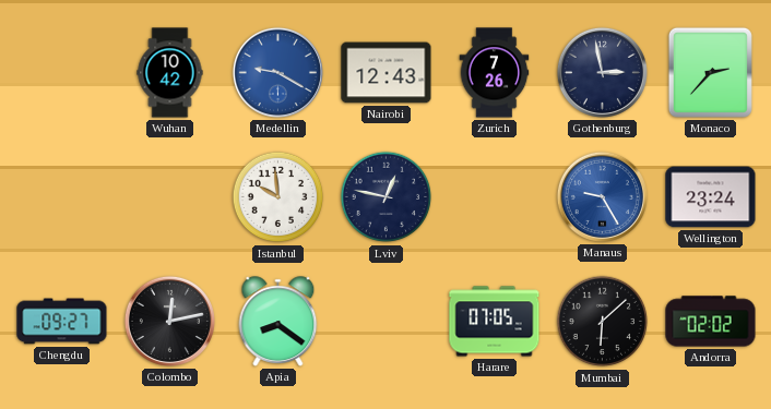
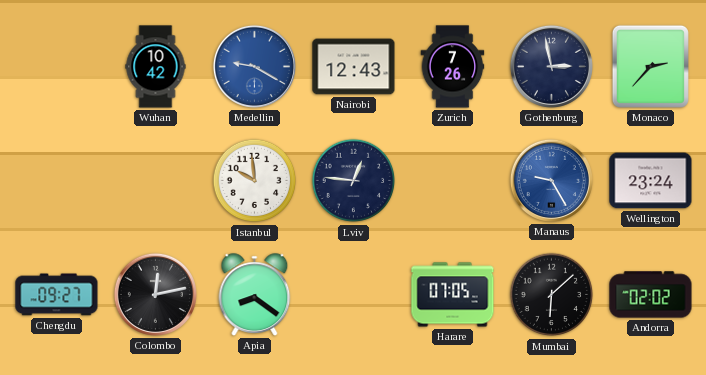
Lviv: 12:47 -> 12:46 (354, 181)
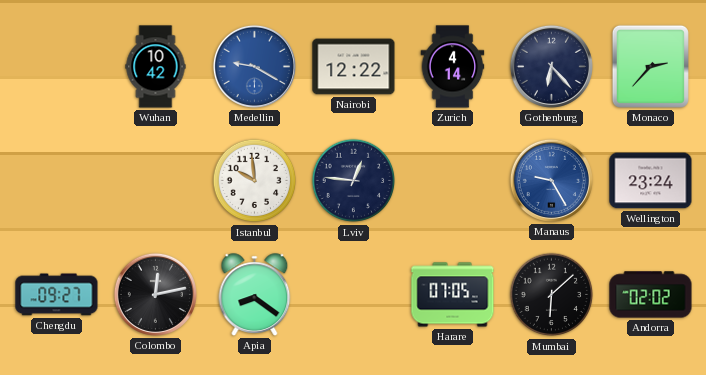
Nairobi: 12:43 -> 12:22 (354, 67)
Zurich: 7:26 -> 4:14 (453, 67)
Gothenburg: 2:58 -> 6:23 (551, 66)
